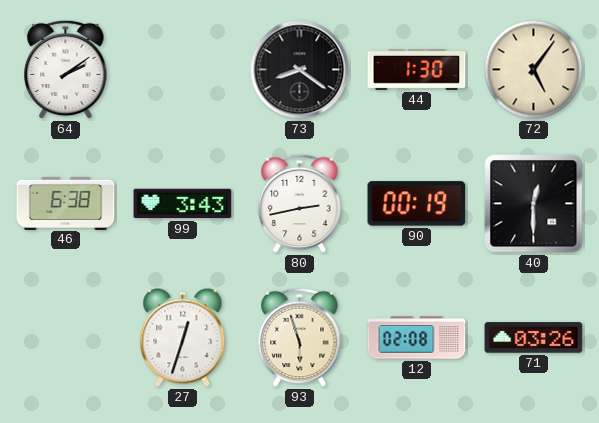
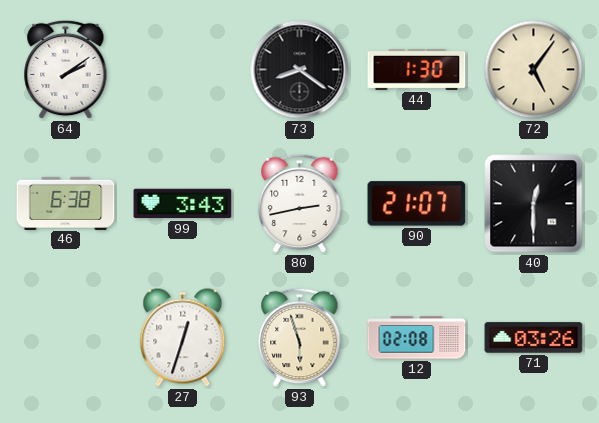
90: 00:19 -> 21:07 (417, 204)
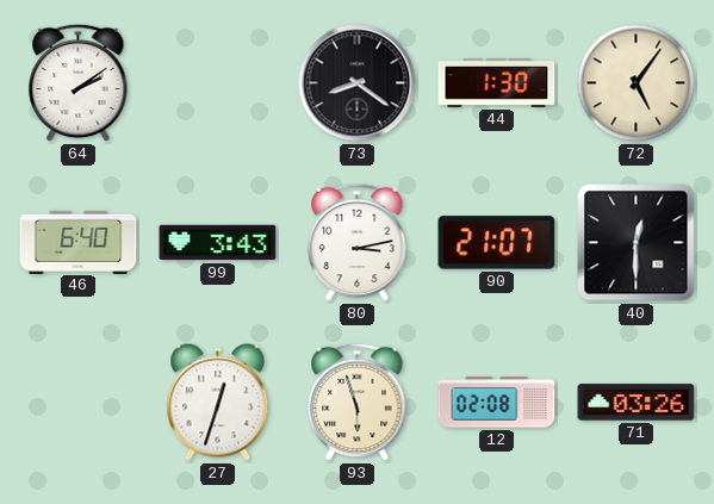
46: 6:38 -> 6:40 (79, 242)
80: 2:43 -> 3:13 (358, 243)
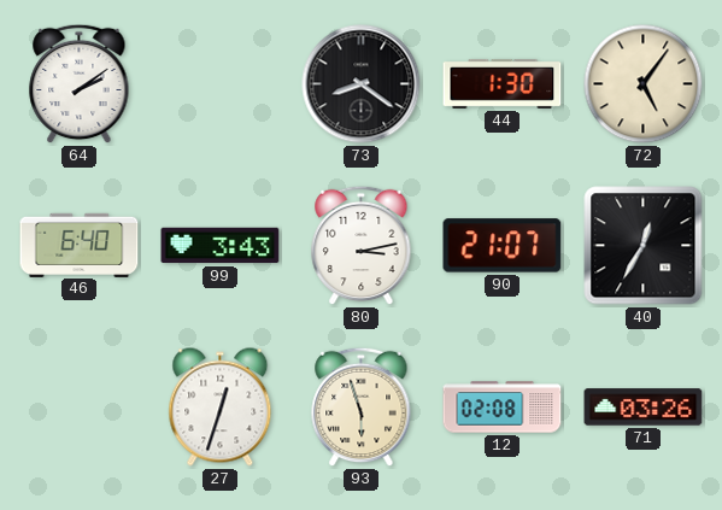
40: 12:30 -> 12:35 (644, 246)
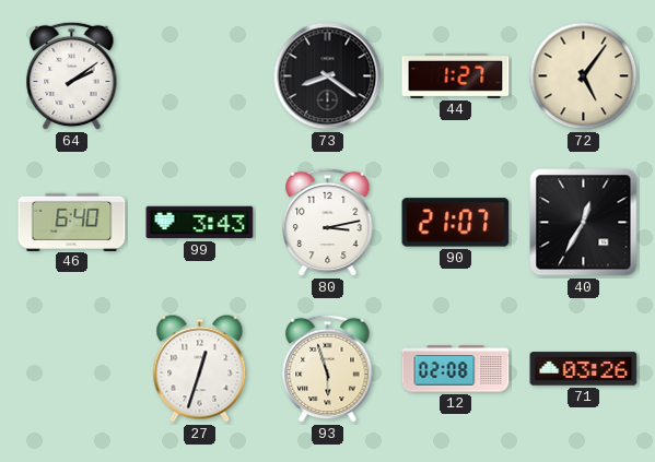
44: 1:30 -> 1:27 (456, 75)
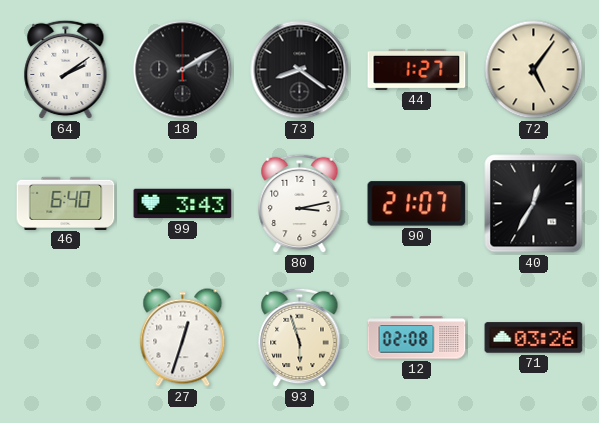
18: none -> 2:10 (183, 70)
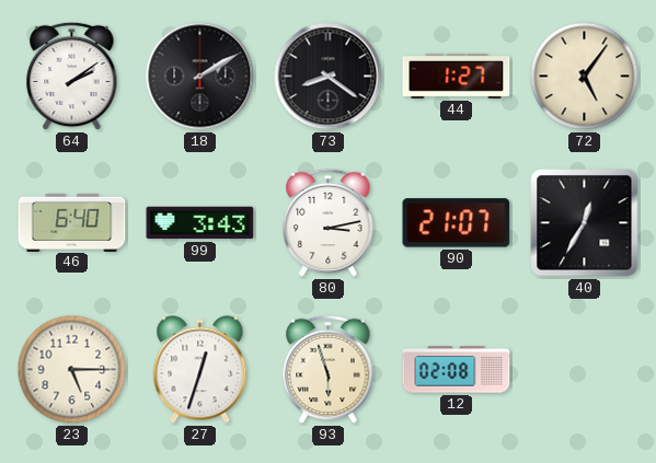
23: none -> 5:15 (72, 370)
71: 03:26 -> none (534, 338)
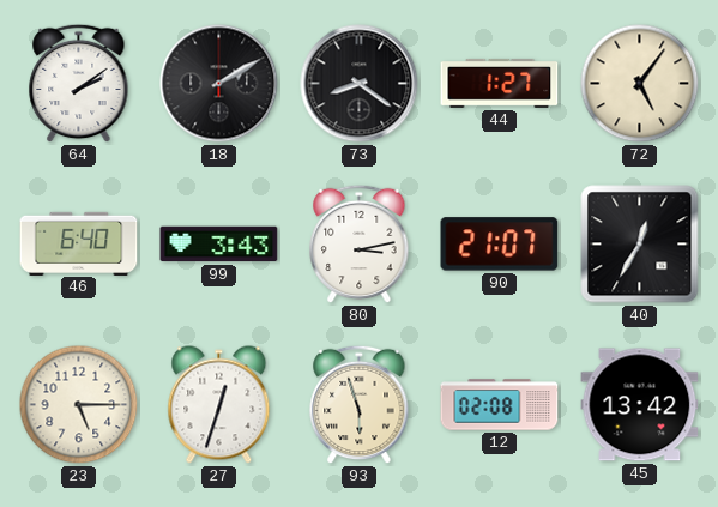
45: none -> 13:42 (640, 405)
